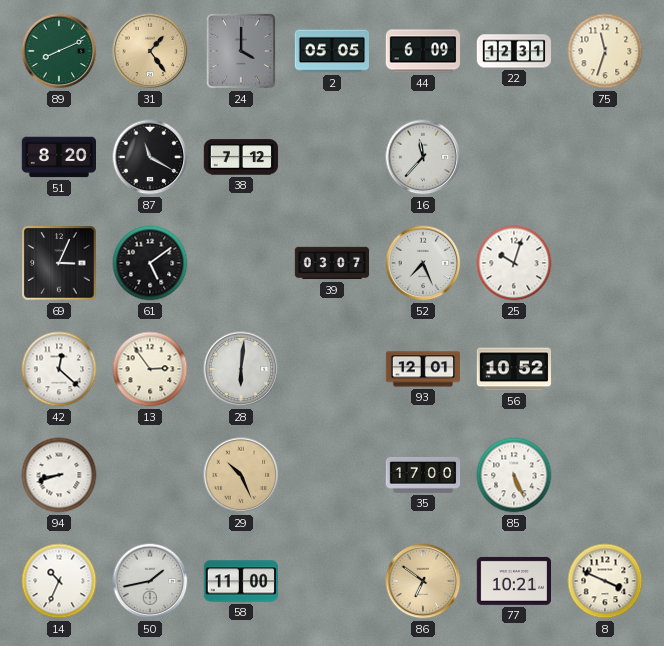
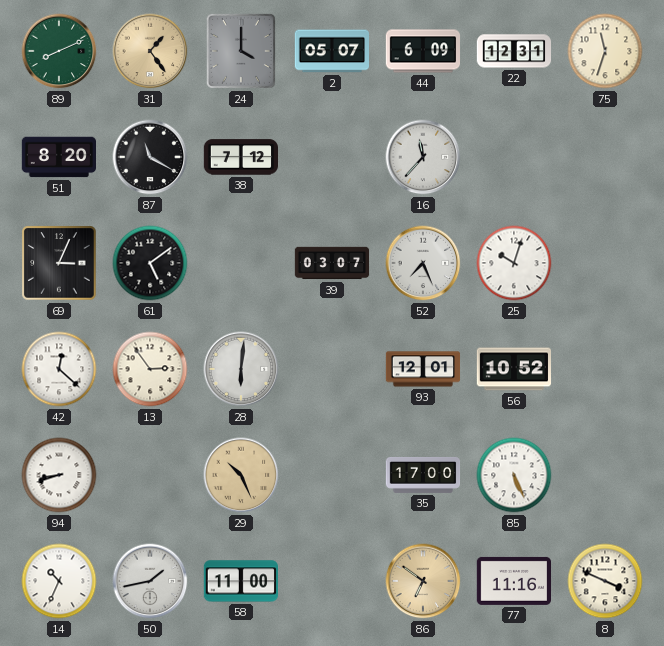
2: 05:05 -> 05:07 (331, 51)
77: 10:21 -> 11:16 (513, 581)
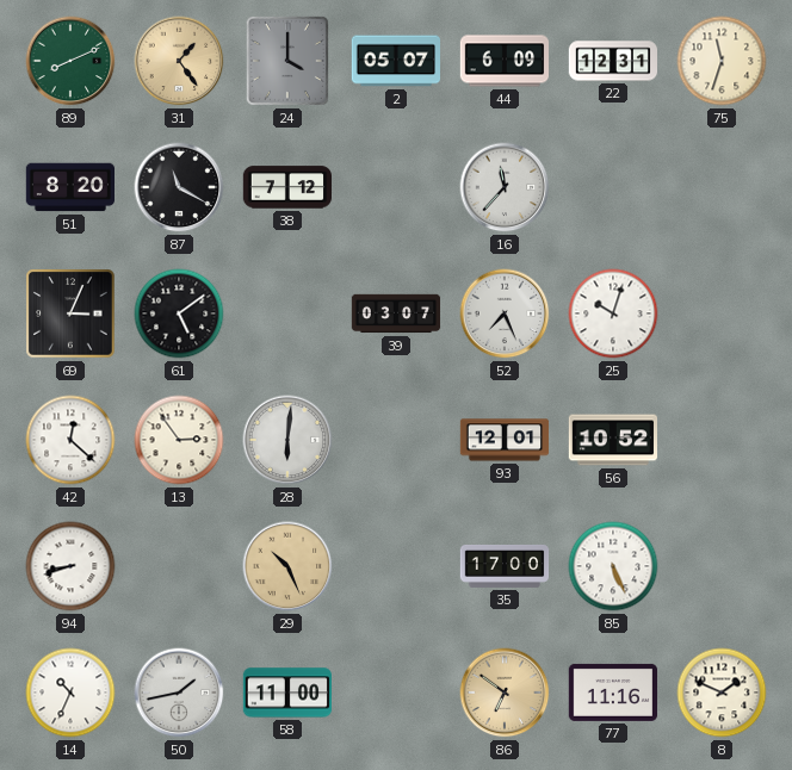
8: 3:49 -> 1:49 (722, 693)
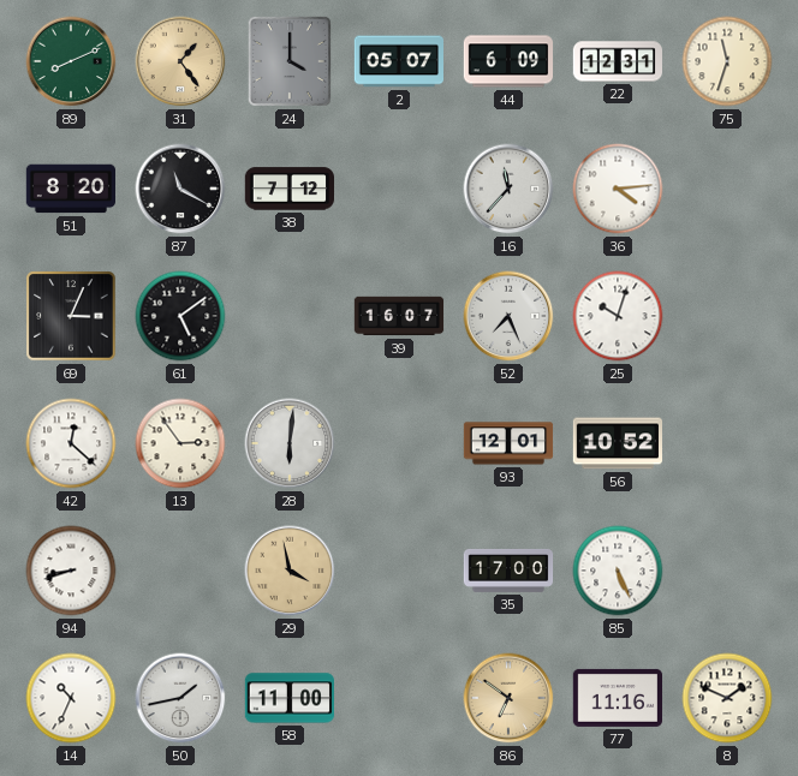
36: none -> 4:14 (618, 189)
39: 03:07 -> 16:07 (399, 316)
29: 10:26 -> 3:58 (290, 571)
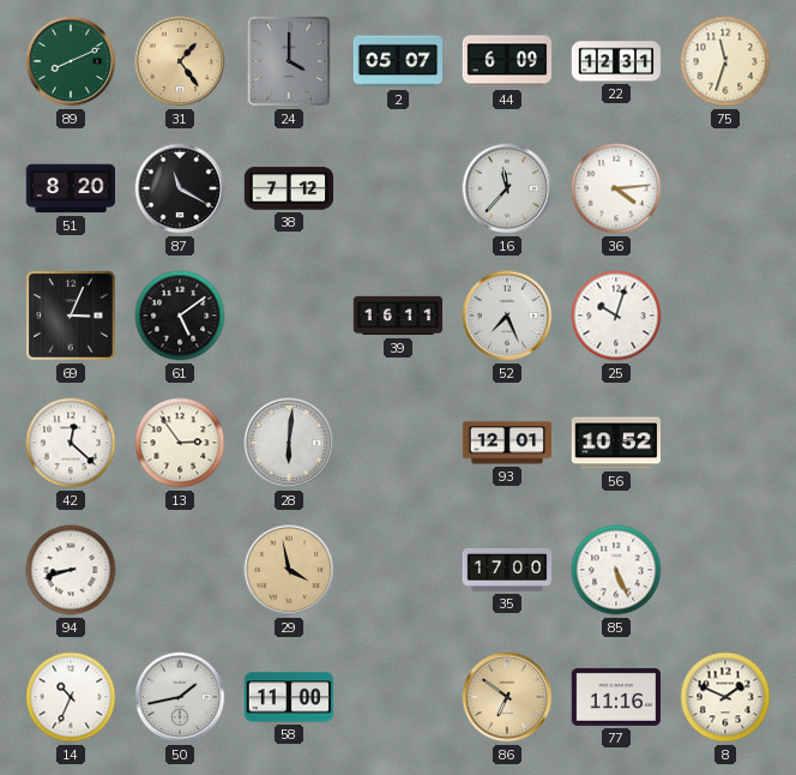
39: 16:07 -> 16:11 (398, 316)
